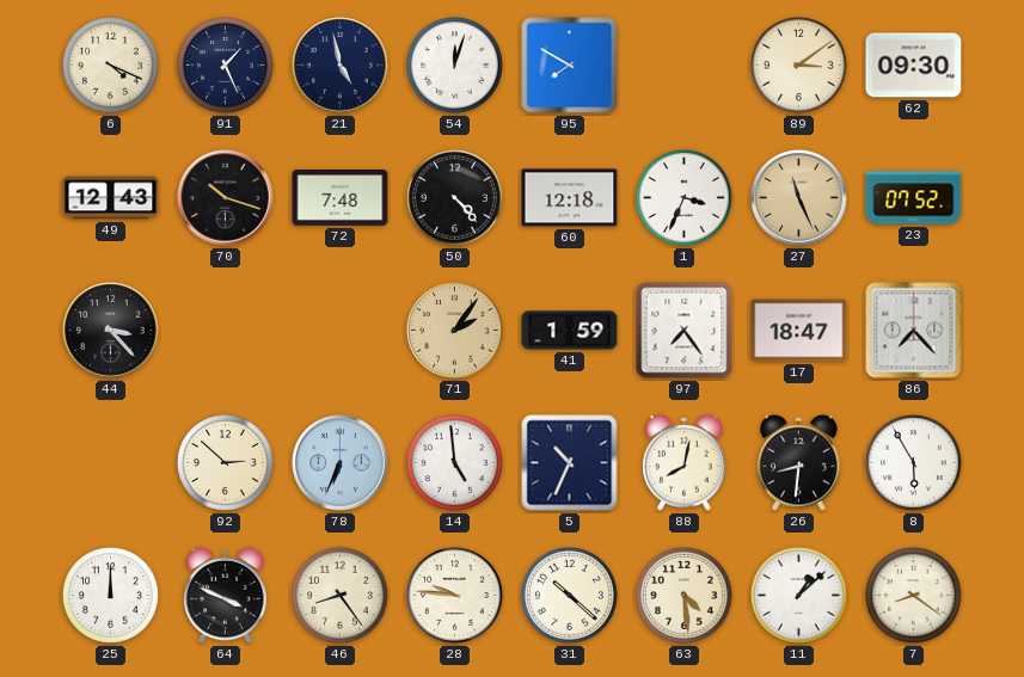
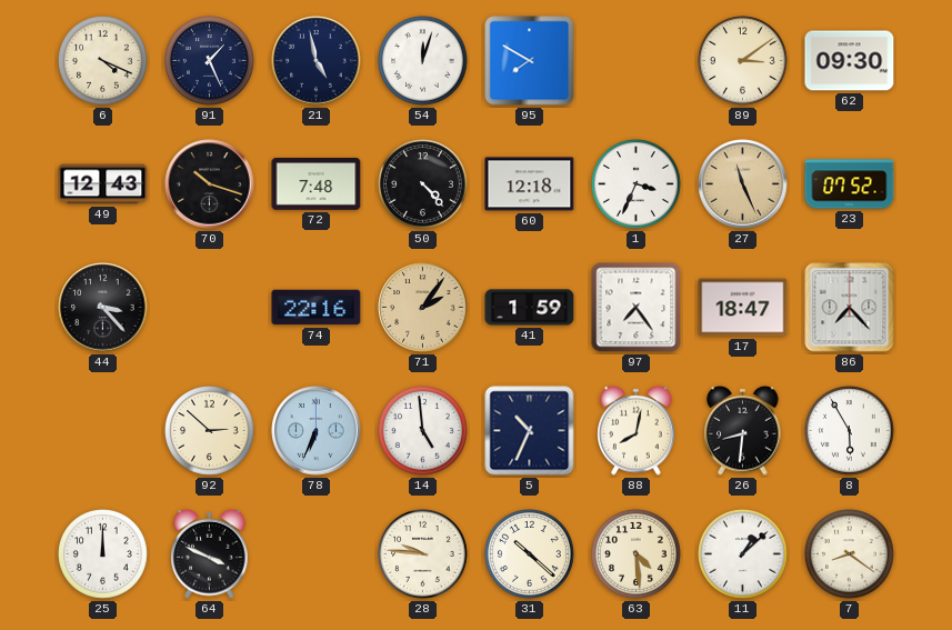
74: none -> 22:16 (317, 308)
46: 8:24 -> none (341, 596)
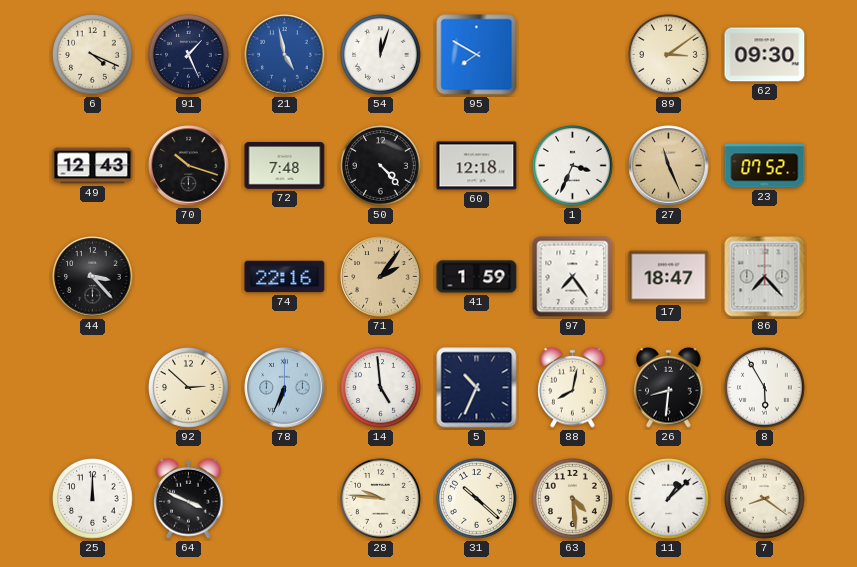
21 dial: navy -> blue (285, 55)
